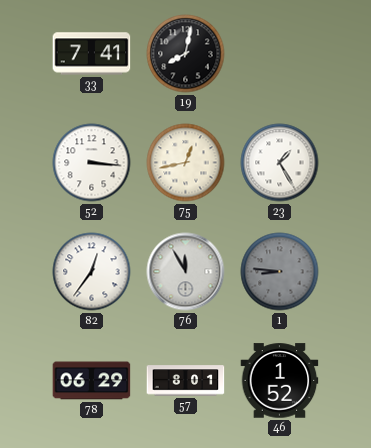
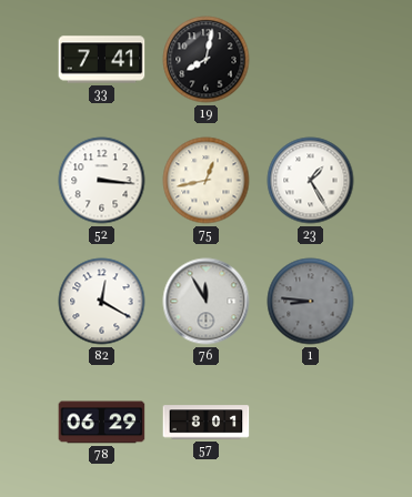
82: 12:36 -> 12:20 (102, 302)
46: 1:52 -> none (280, 381)
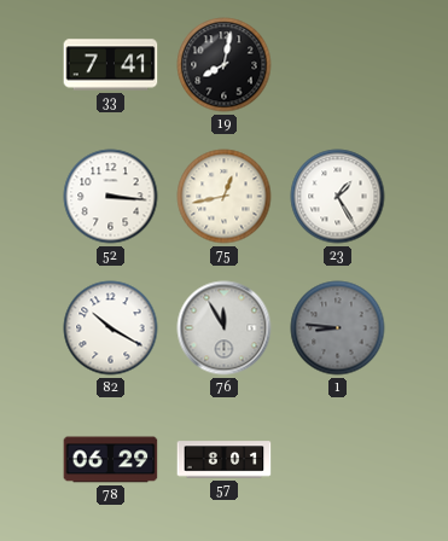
82: 12:20 -> 10:20 (111, 328)
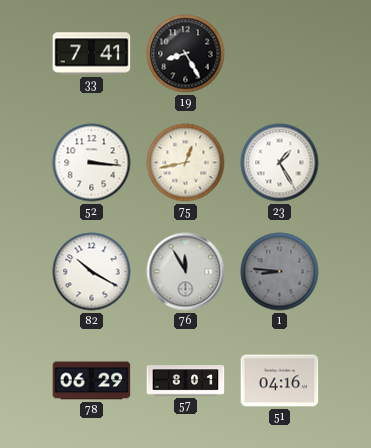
19: 8:02 -> 8:25 (186, 54)
51: none -> 04:16 (280, 381)
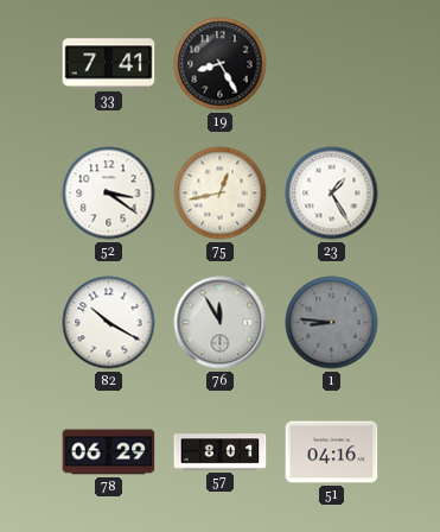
52: 3:16 -> 3:21 (109, 194)
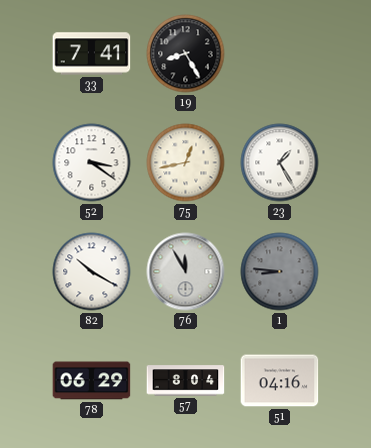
57: 8:01 -> 8:04 (186, 381)
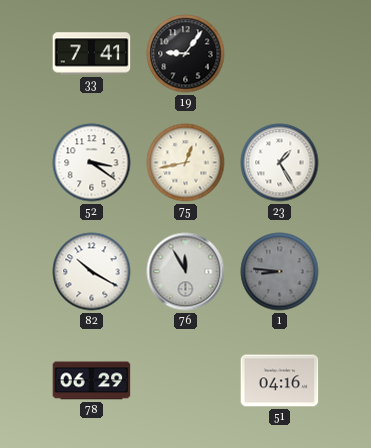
19: 8:25 -> 9:06 (186, 54)
57: 8:04 -> none (186, 381)
